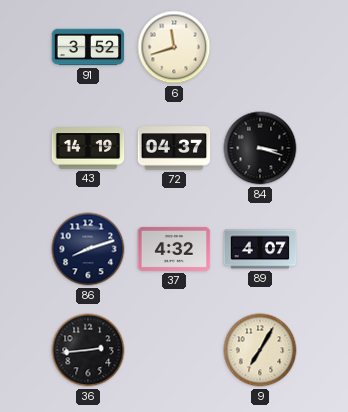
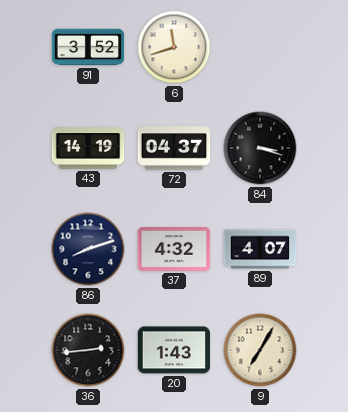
20: none -> 1:43 (174, 350)
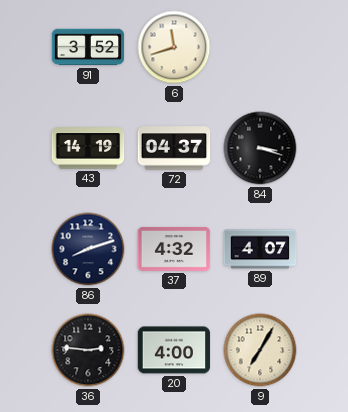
36: 2:44 -> 2:46 (88, 350)
20: 1:43 -> 4:00 (174, 350)
